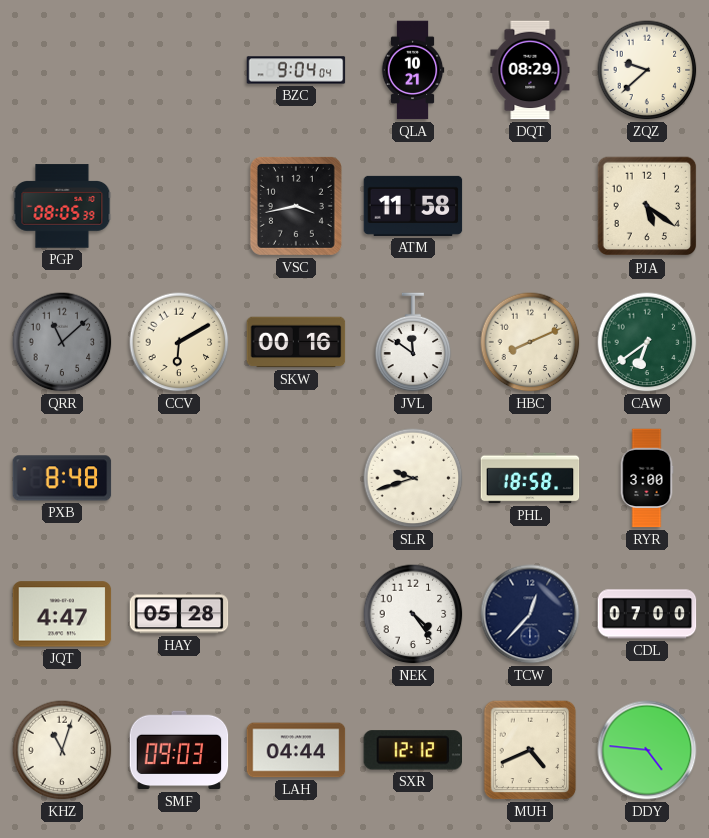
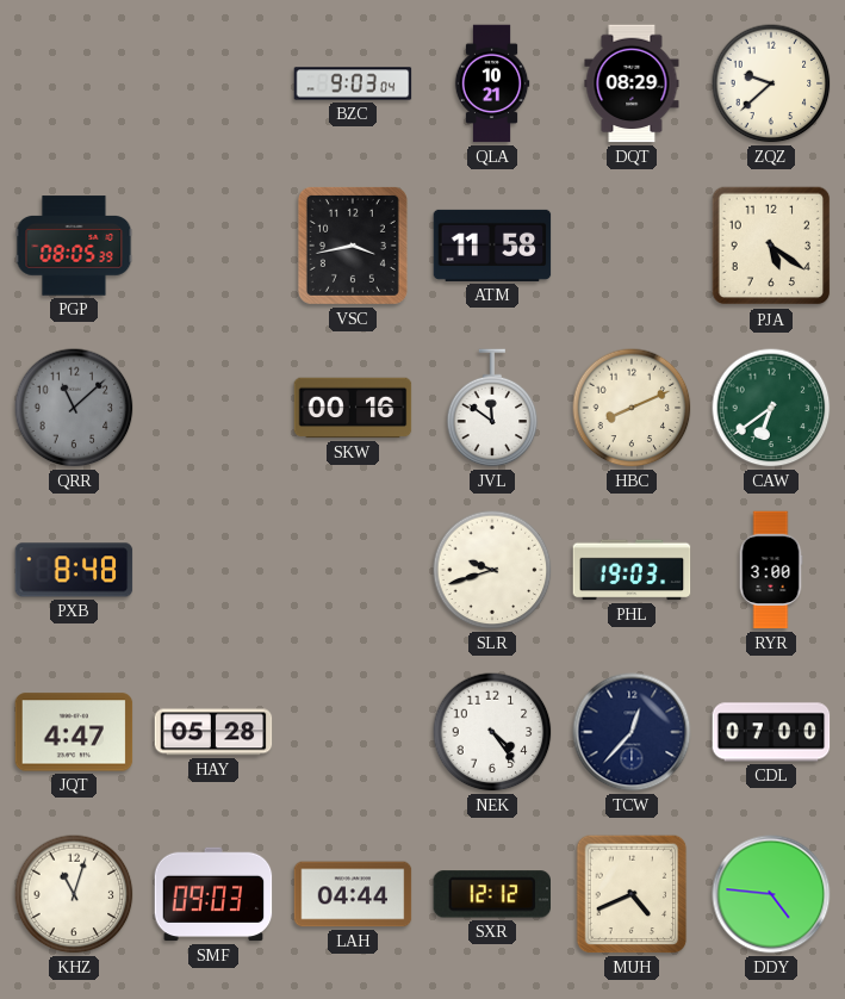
BZC: 9:04 -> 9:03 (353, 83)
CCV: 6:10 -> none (179, 342)
PHL: 18:58 -> 19:03 (632, 570)
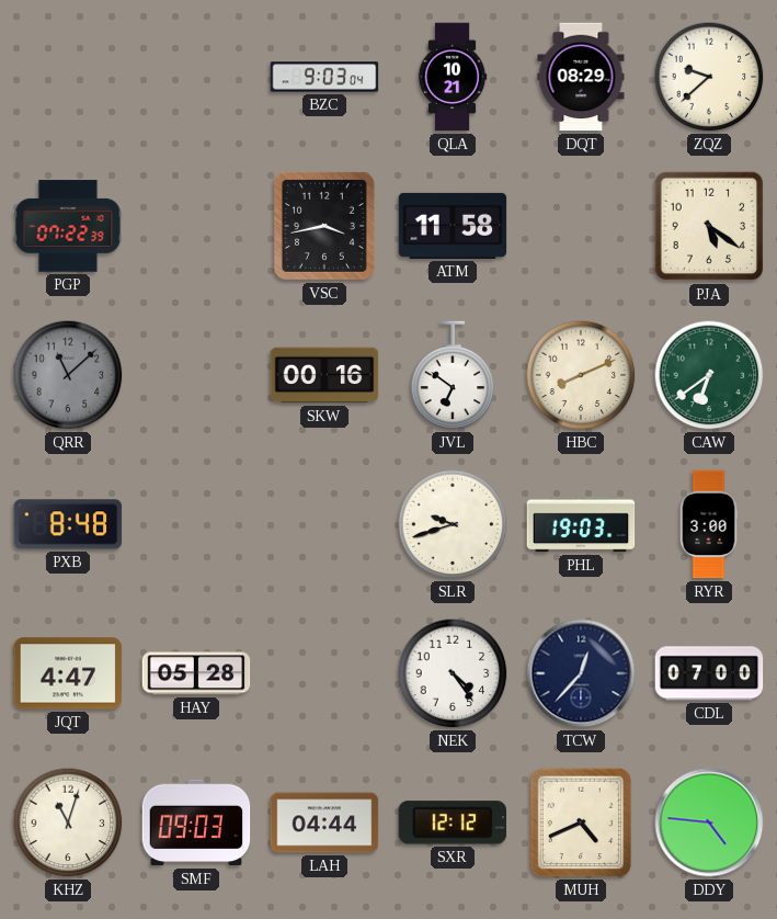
PGP: 08:05 -> 07:22 (68, 226)
JVL: 11:51 -> 6:51 (453, 375)
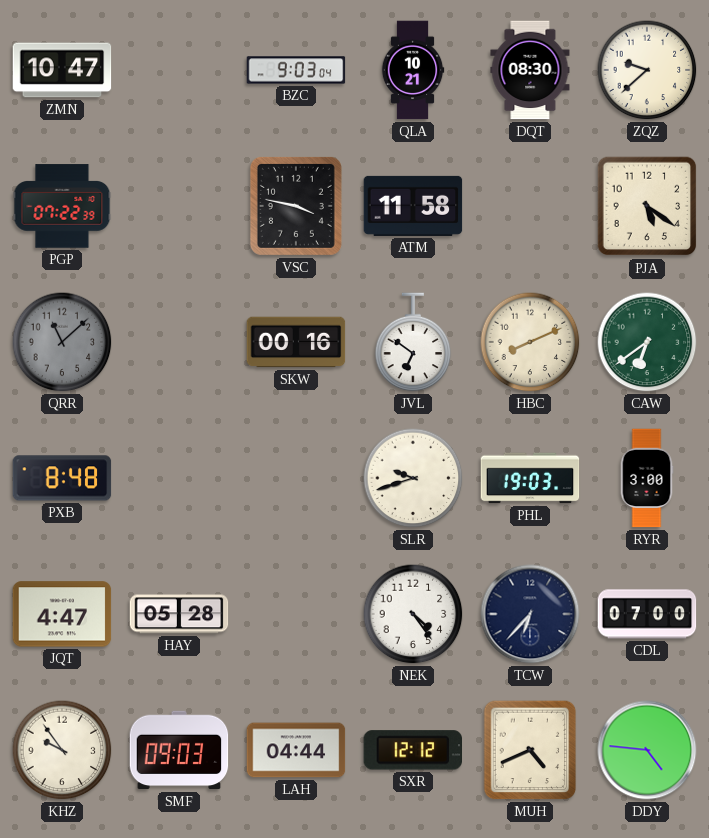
ZMN: none -> 10:47 (62, 70)
DQT: 08:29 -> 08:30 (530, 70)
VSC: 3:43 -> 3:47 (296, 206)
TCW: 12:37 -> 6:37 (530, 614)
KHZ: 11:03 -> 9:54 (62, 750)
